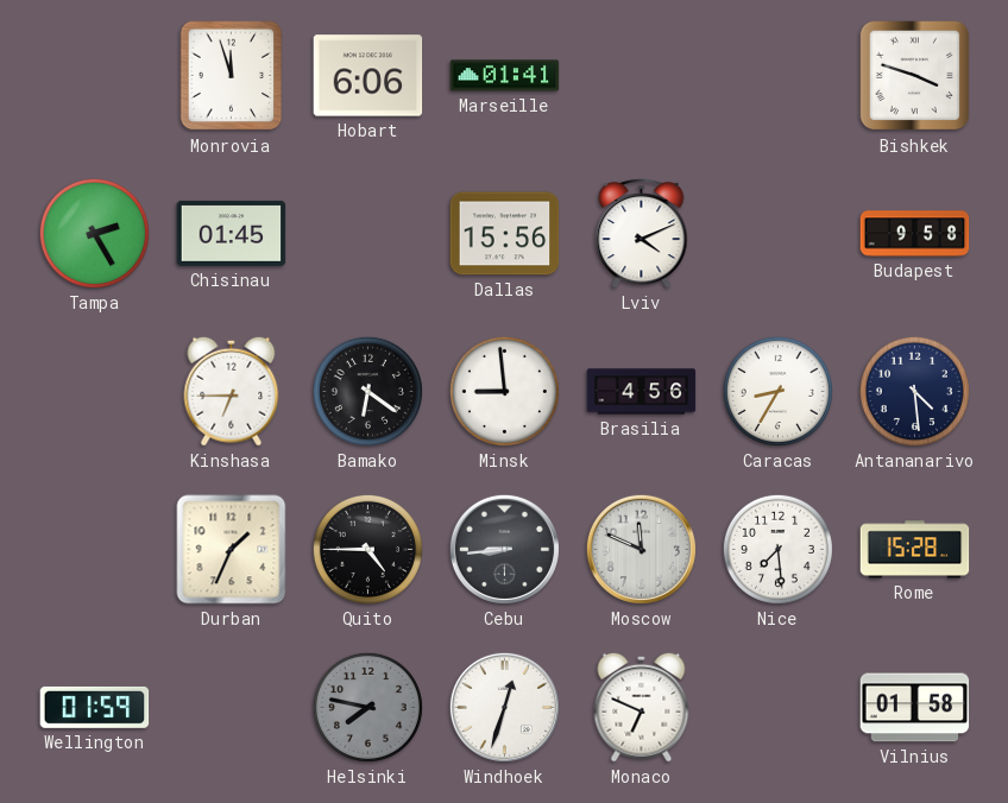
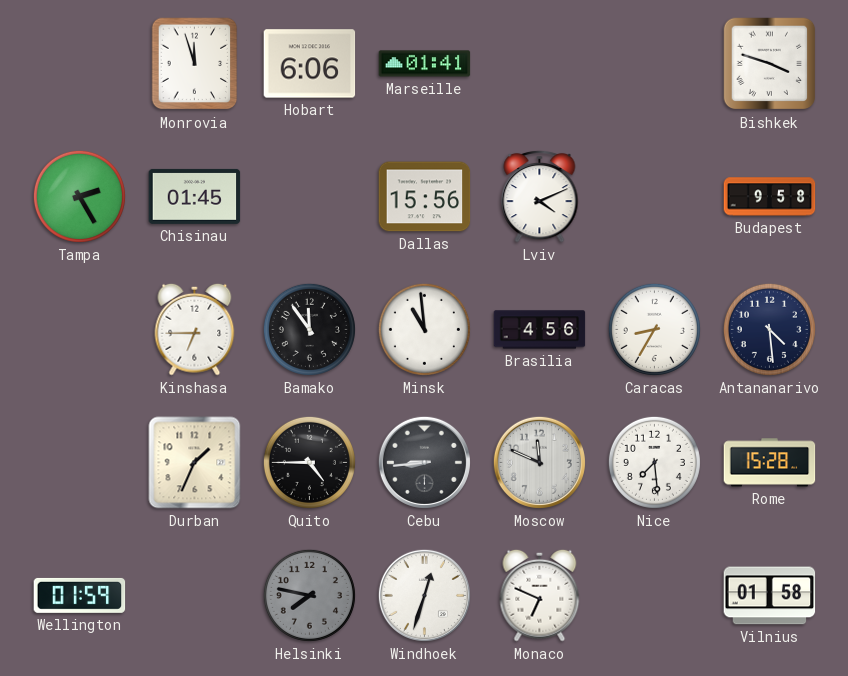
Bamako: 6:21 -> 11:54 (309, 329)
Minsk: 8:59 -> 10:59 (424, 329)
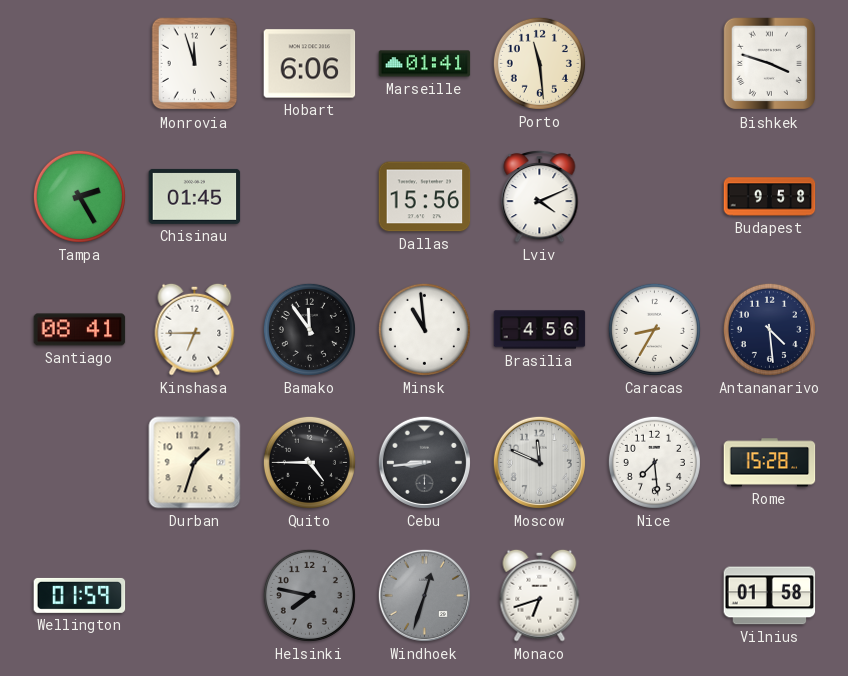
Porto: none -> 11:29 (539, 63)
Santiago: none -> 08:41 (80, 330)
Durban: 1:34 -> 1:33 (195, 463)
Windhoek dial: white -> grey (424, 595)
Monaco: 6:49 -> 6:42 (540, 595)
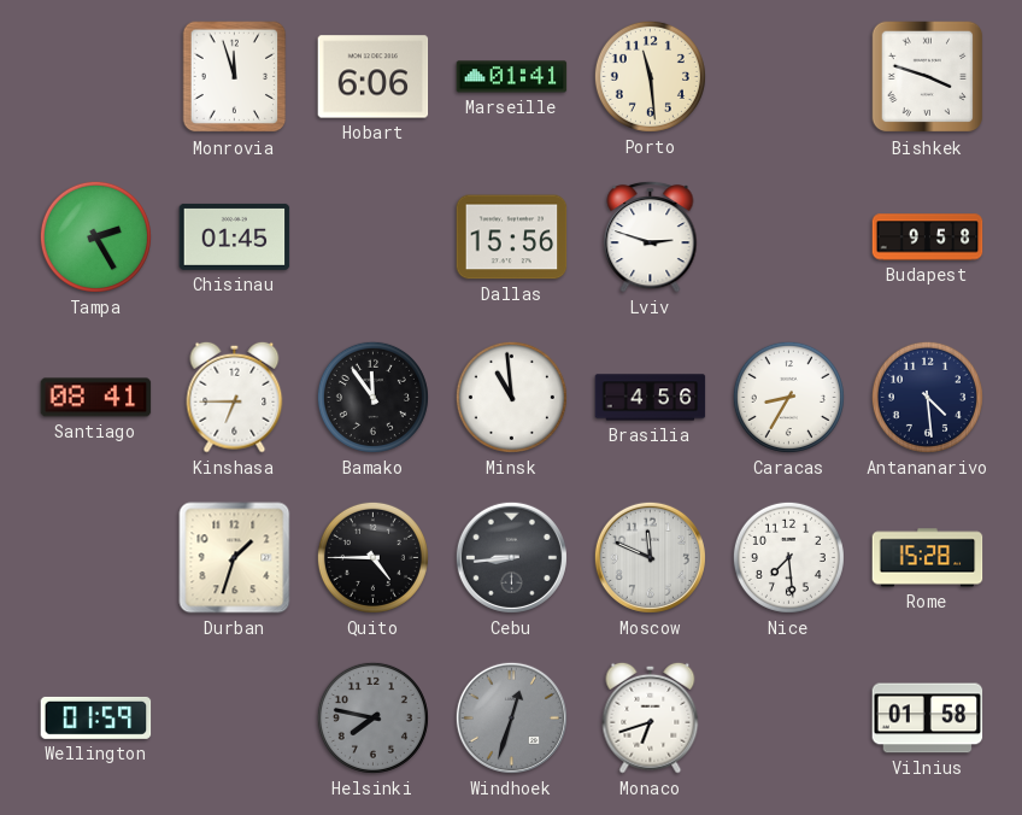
Lviv: 4:11 -> 2:48 (651, 236)
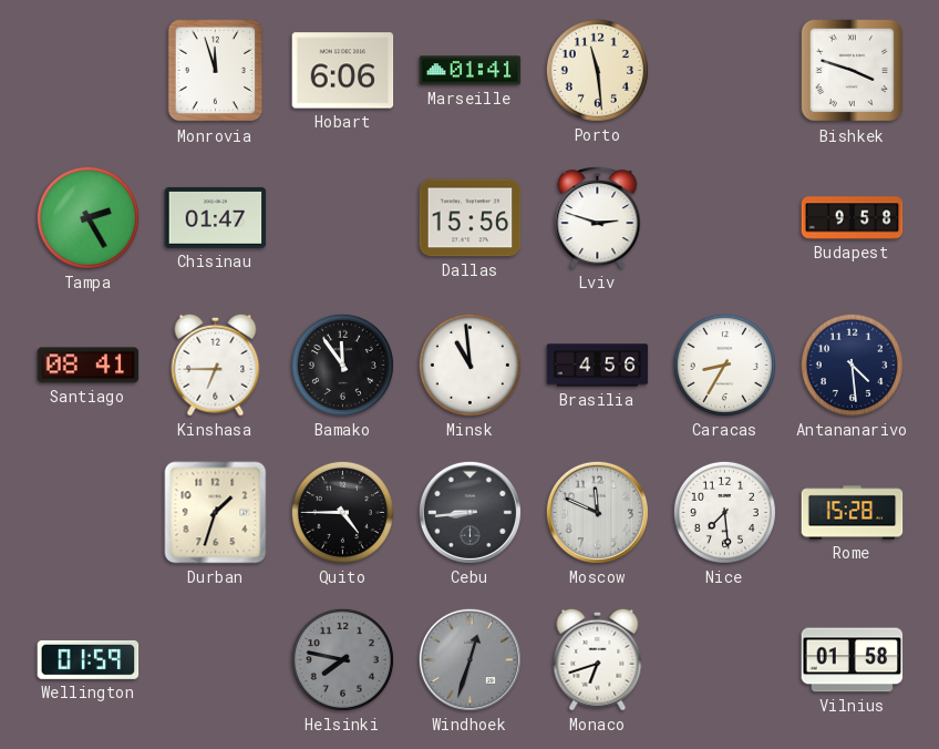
Chisinau: 01:45 -> 01:47 (216, 217)
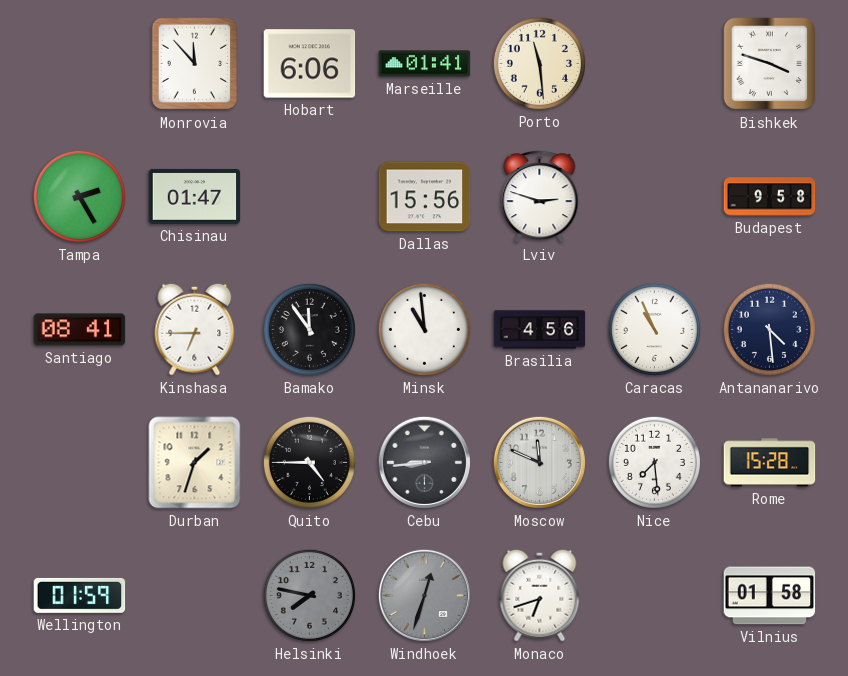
Monrovia: 11:57 -> 11:53 (195, 64)
Caracas: 8:35 -> 10:56 (654, 329)
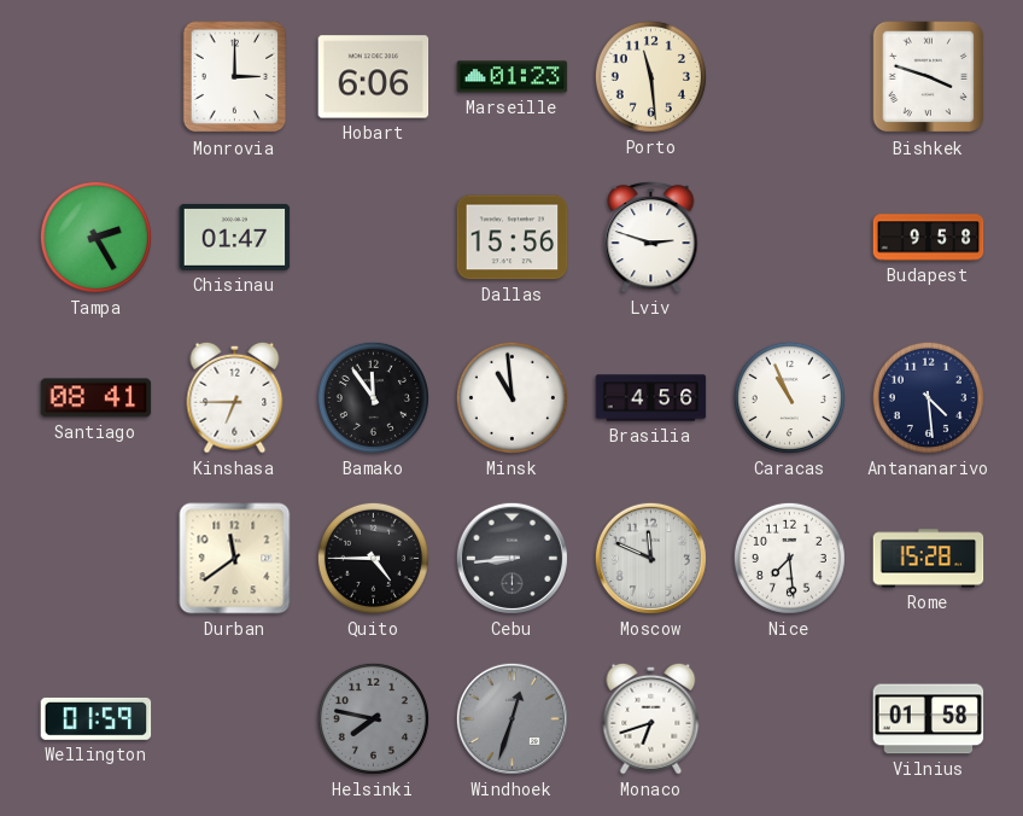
Monrovia: 11:53 -> 3:00 (235, 77)
Marseille: 01:41 -> 01:23 (513, 77)
Durban: 1:33 -> 11:39 (235, 559)
